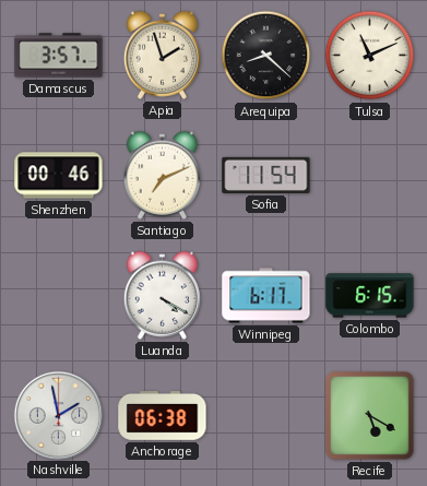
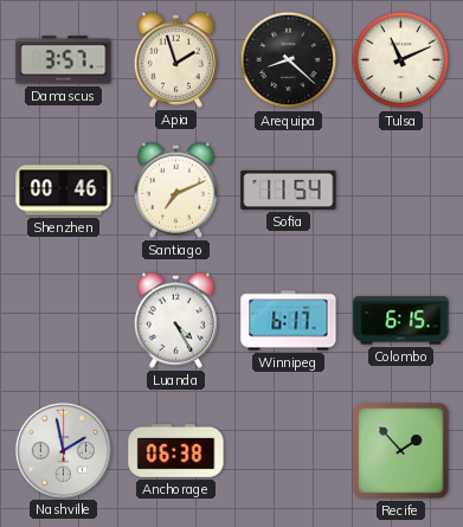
Luanda: 4:20 -> 4:25 (175, 320)
Recife: 5:20 -> 1:53 (401, 451)
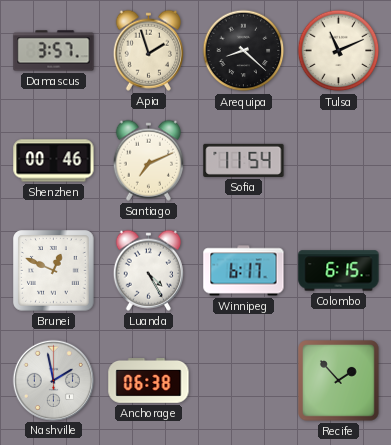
Brunei: none -> 12:49 (54, 271)
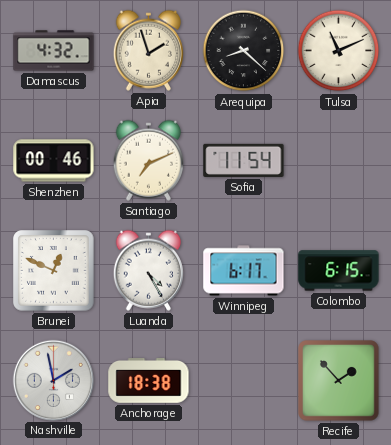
Damascus: 3:57 -> 4:32 (54, 51)
Anchorage: 06:38 -> 18:38 (149, 381)
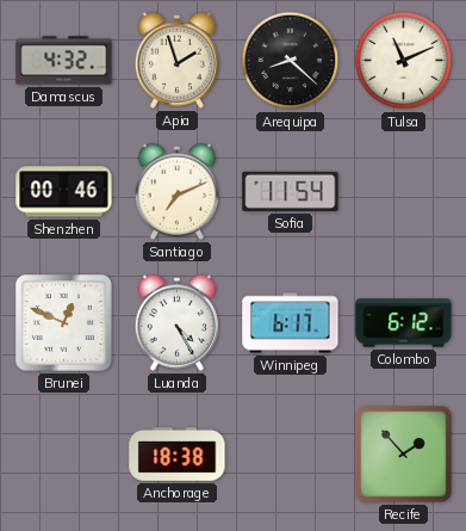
Colombo: 6:15 -> 6:12 (404, 323)
Nashville: 1:58 -> none (53, 380)
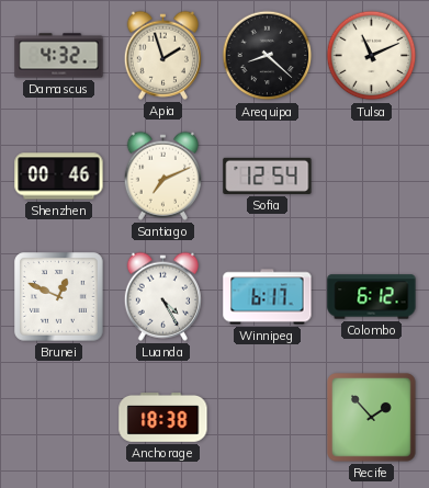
Sofia: 11:54 -> 12:54 (268, 175)
